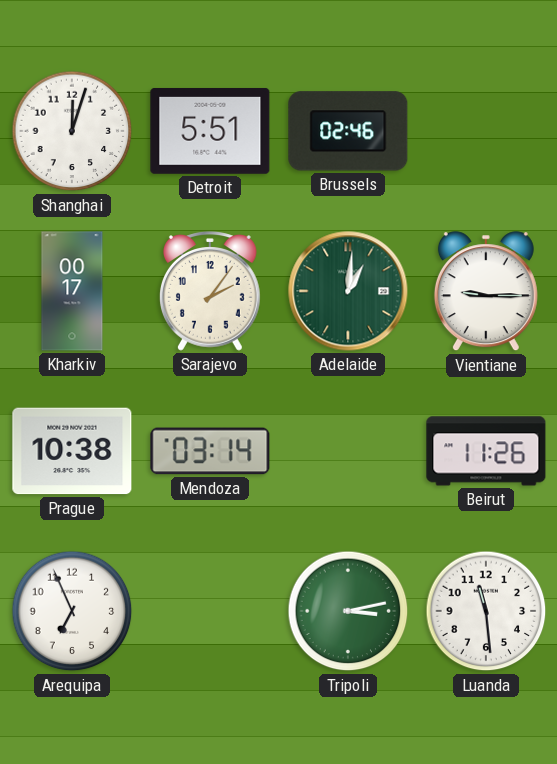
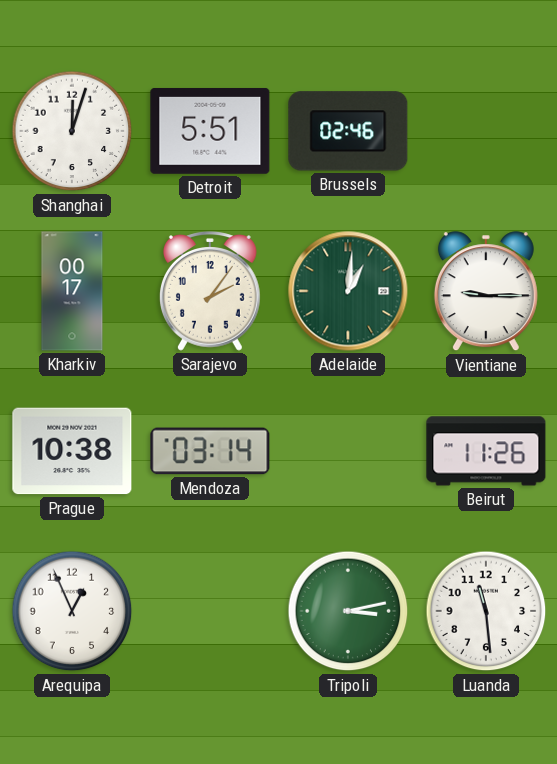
Arequipa: 6:56 -> 12:56 (72, 611)
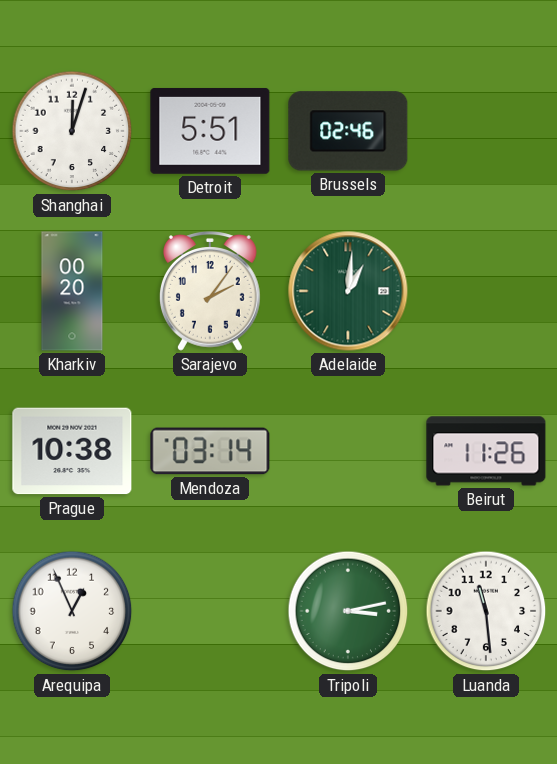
Kharkiv: 00:17 -> 00:20 (72, 291)
Vientiane: 9:15 -> none (486, 292)
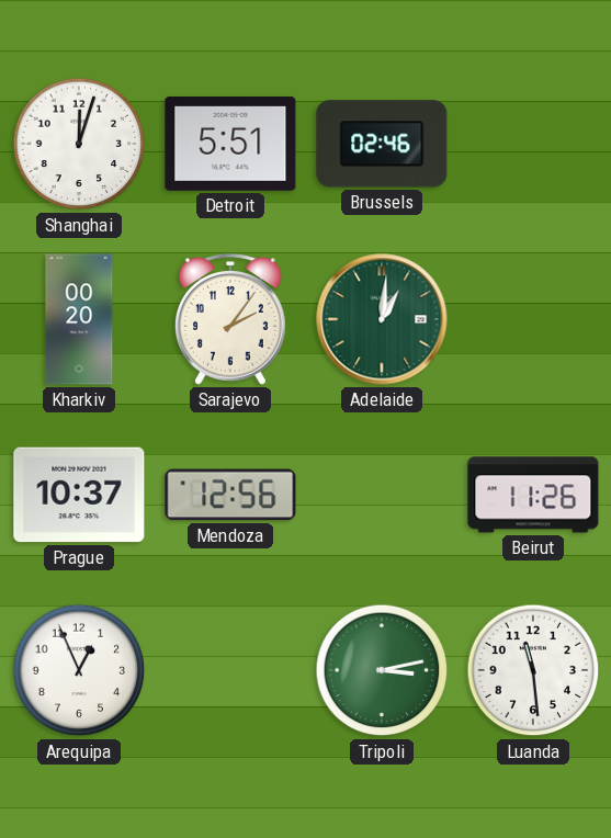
Prague: 10:38 -> 10:37 (79, 495)
Mendoza: 03:14 -> 12:56 (230, 495)
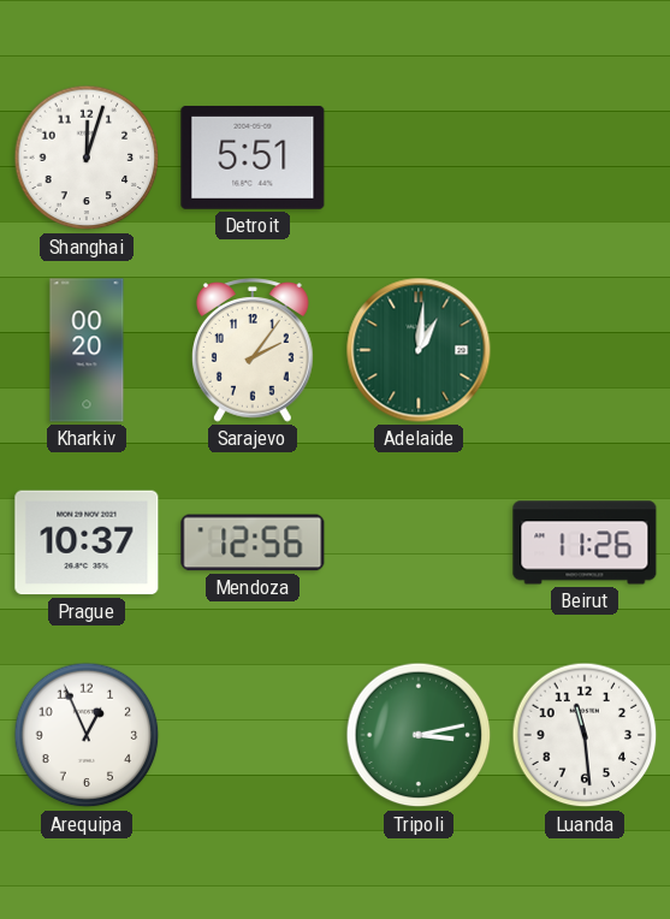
Brussels: 02:46 -> none (382, 144)
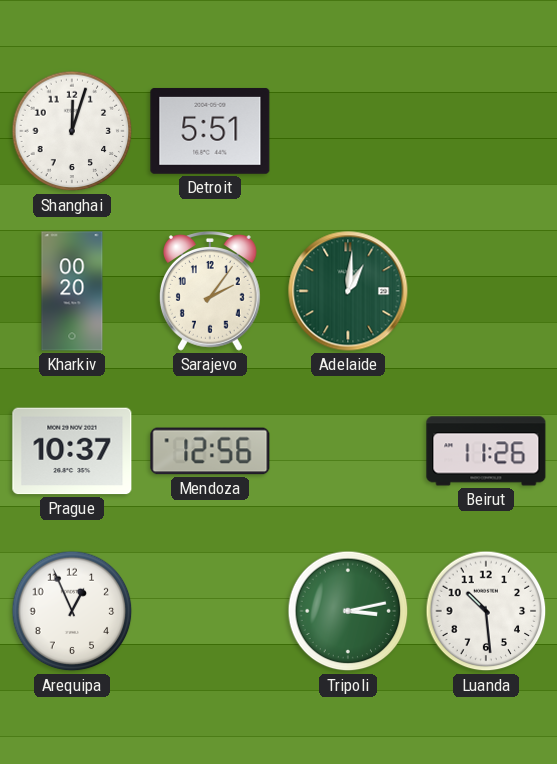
Luanda: 11:29 -> 10:29 (486, 611)
